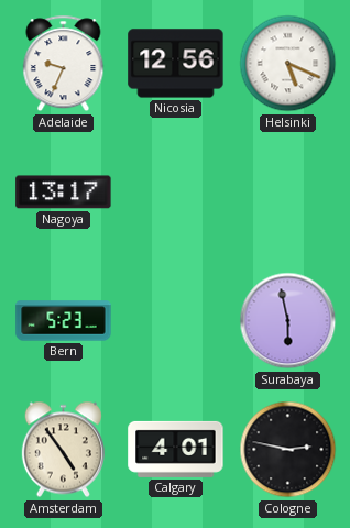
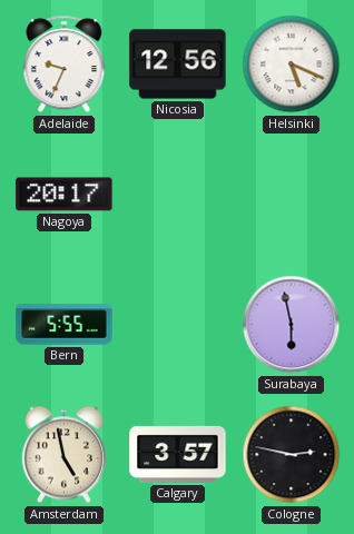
Nagoya: 13:17 -> 20:17 (65, 195)
Bern: 5:23 -> 5:55 (65, 325)
Amsterdam: 4:54 -> 4:58 (63, 455)
Calgary: 4:01 -> 3:57 (178, 454)
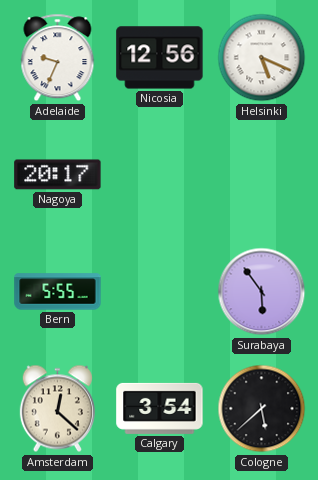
Surabaya: 5:58 -> 5:54 (262, 292)
Amsterdam: 4:58 -> 12:22 (57, 409)
Calgary: 3:57 -> 3:54 (160, 408)
Cologne: 2:47 -> 5:38 (262, 409)
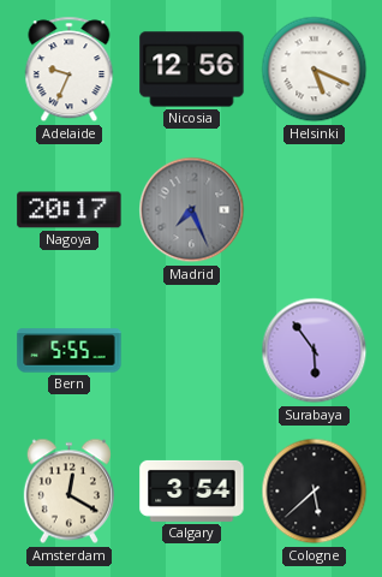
Madrid: none -> 7:26 (192, 210)
Amsterdam: 12:22 -> 12:20 (68, 492)
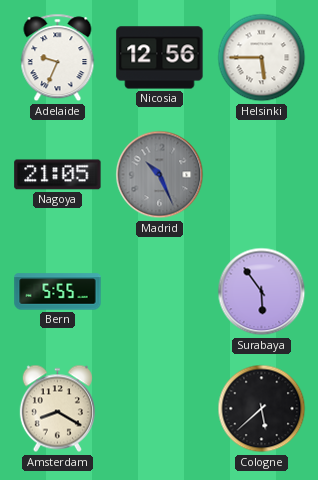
Helsinki: 5:19 -> 5:45 (262, 58)
Nagoya: 20:17 -> 21:05 (58, 175)
Madrid: 7:26 -> 10:26 (160, 175)
Amsterdam: 12:20 -> 8:20 (57, 409)
Calgary: 3:54 -> none (192, 490)
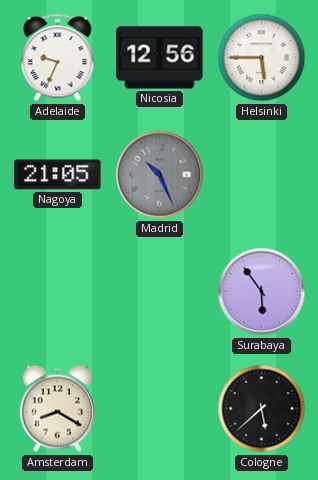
Bern: 5:55 -> none (58, 292)
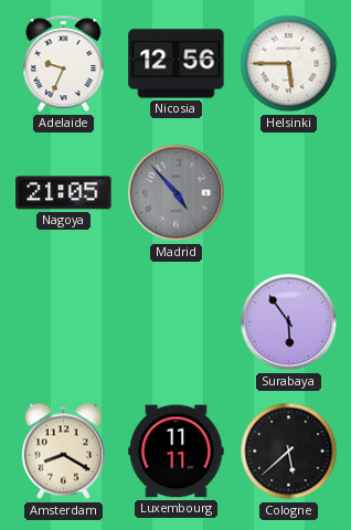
Madrid: 10:26 -> 4:53 (177, 193)
Luxembourg: none -> 11:11 (177, 452)
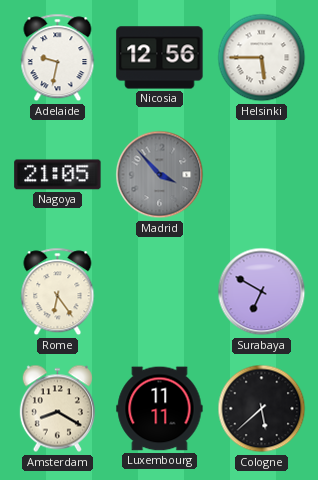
Adelaide: 9:34 -> 9:32 (58, 58)
Madrid: 4:53 -> 3:53 (160, 175)
Rome: none -> 6:24 (58, 292)
Surabaya: 5:54 -> 6:50 (262, 292)
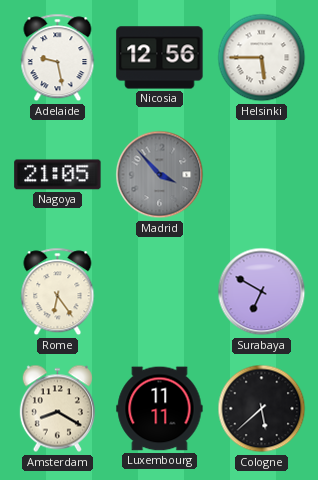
Adelaide: 9:32 -> 9:28 (58, 58)
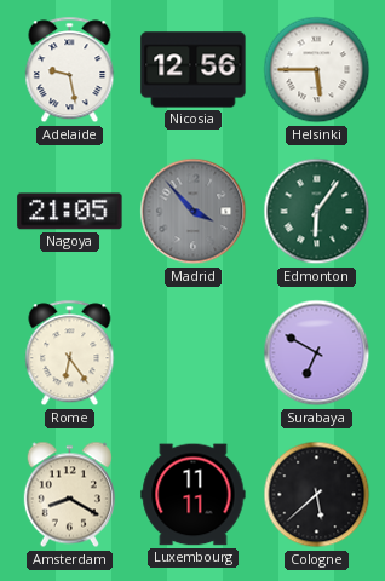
Edmonton: none -> 6:06 (317, 212)
